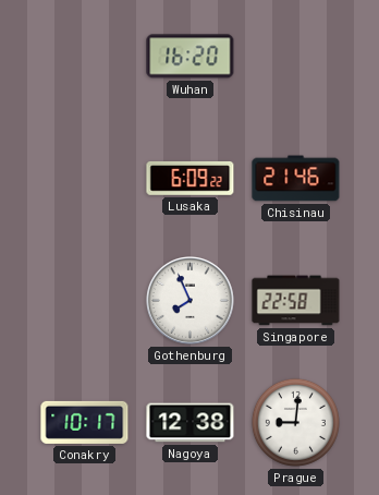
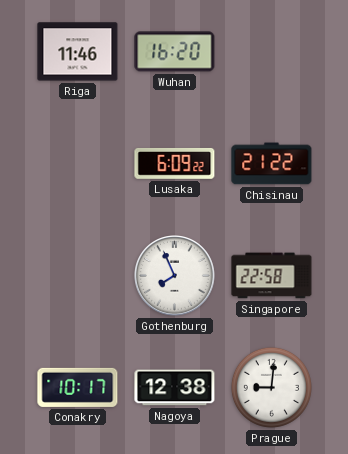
Riga: none -> 11:46 (78, 52)
Chisinau: 21:46 -> 21:22 (272, 164)
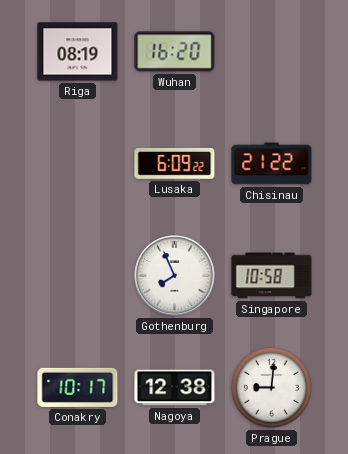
Riga: 11:46 -> 08:19 (78, 52)
Singapore: 22:58 -> 10:58 (272, 276)
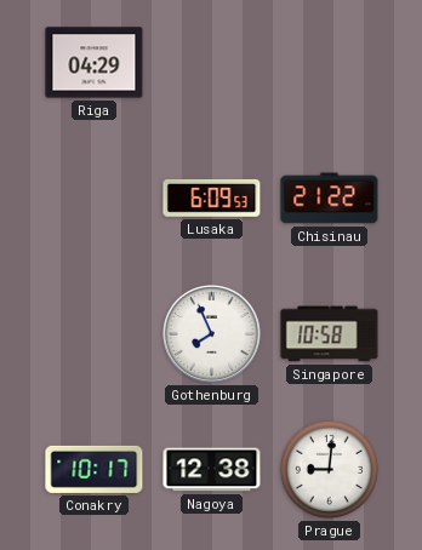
Riga: 08:19 -> 04:29 (95, 63)
Wuhan: 16:20 -> none (175, 52)
Lusaka: 6:09:22 -> 6:09:53 (212, 199)
